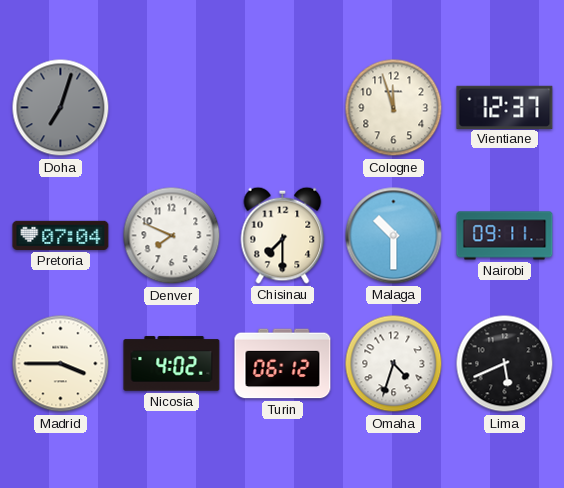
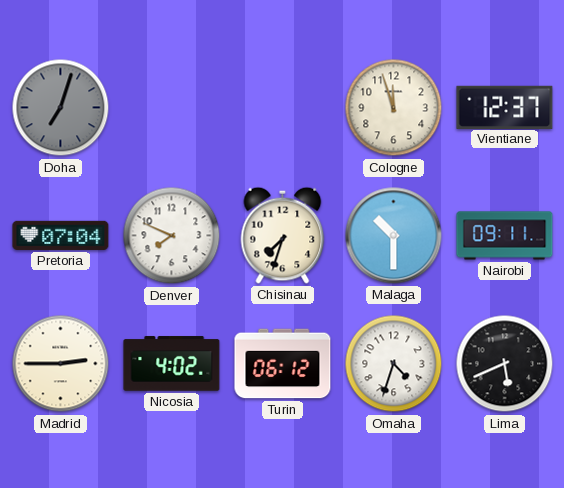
Chisinau: 7:30 -> 7:33 (283, 235)
Madrid: 3:45 -> 2:45 (61, 364)
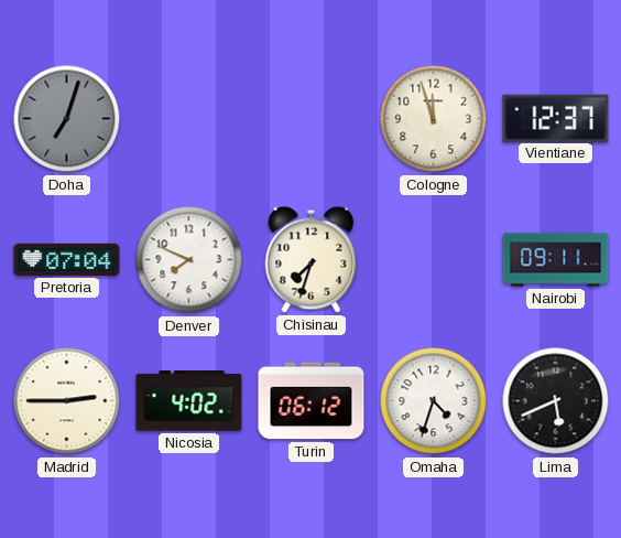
Malaga: 10:30 -> none (394, 236)
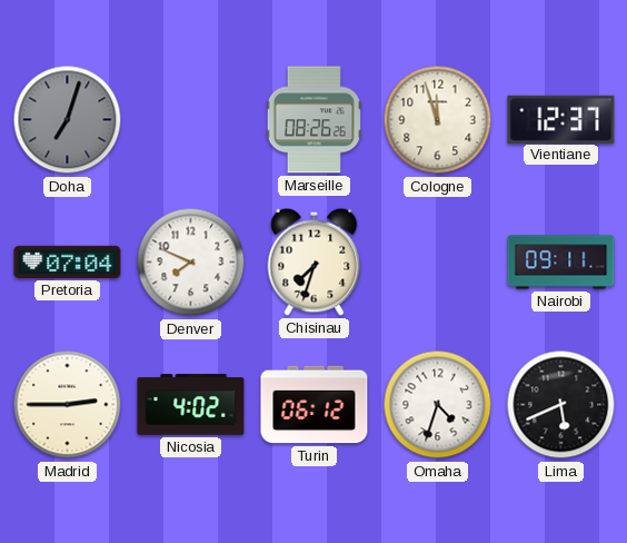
Marseille: none -> 08:26 (313, 120)
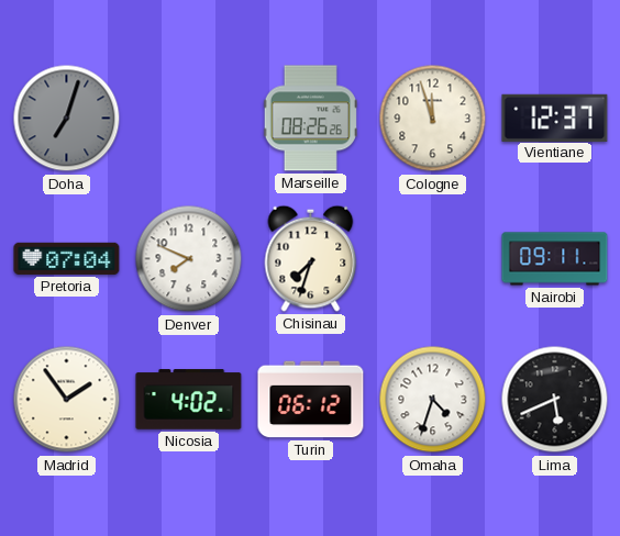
Madrid: 2:45 -> 1:54 (67, 400)
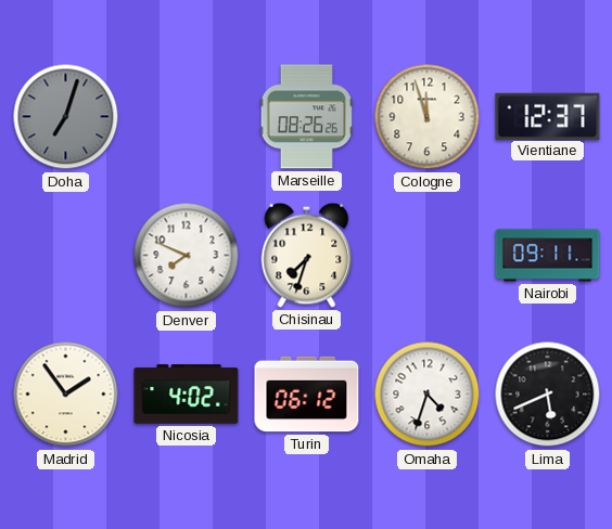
Pretoria: 07:04 -> none (67, 258)
